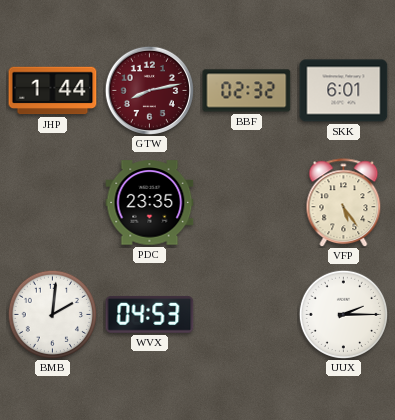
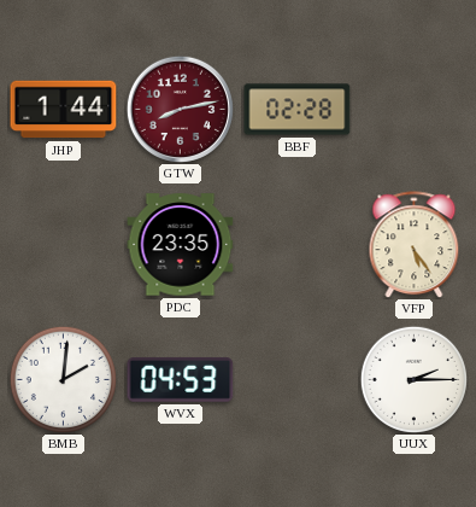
BBF: 02:32 -> 02:28 (298, 110)
SKK: 6:01 -> none (344, 91)
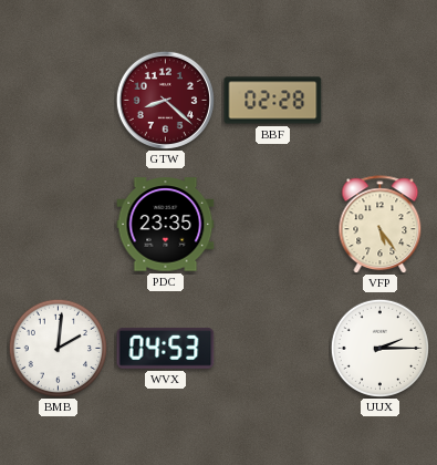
JHP: 1:44 -> none (64, 110)
GTW: 8:13 -> 8:22 (165, 100)
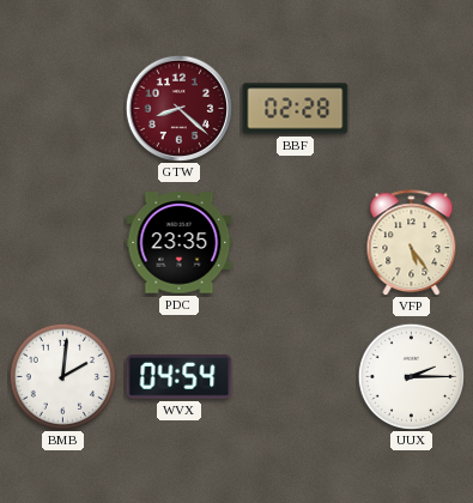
WVX: 04:53 -> 04:54 (180, 376)
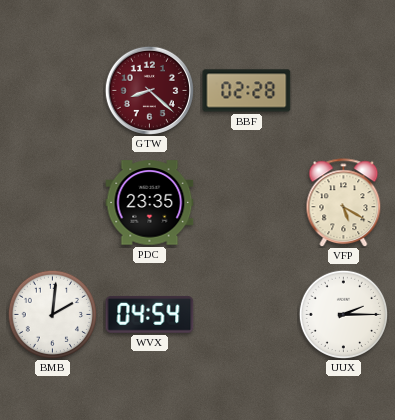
VFP: 5:24 -> 5:20 (344, 203)
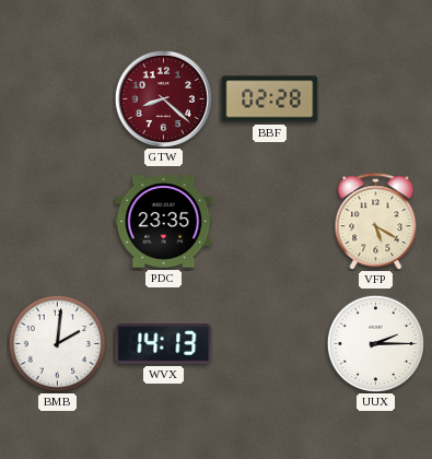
WVX: 04:54 -> 14:13 (164, 343)
